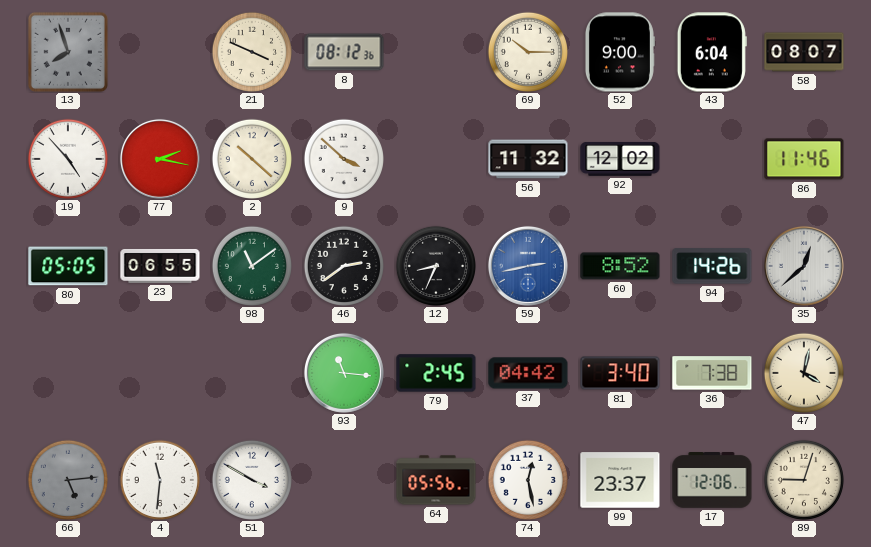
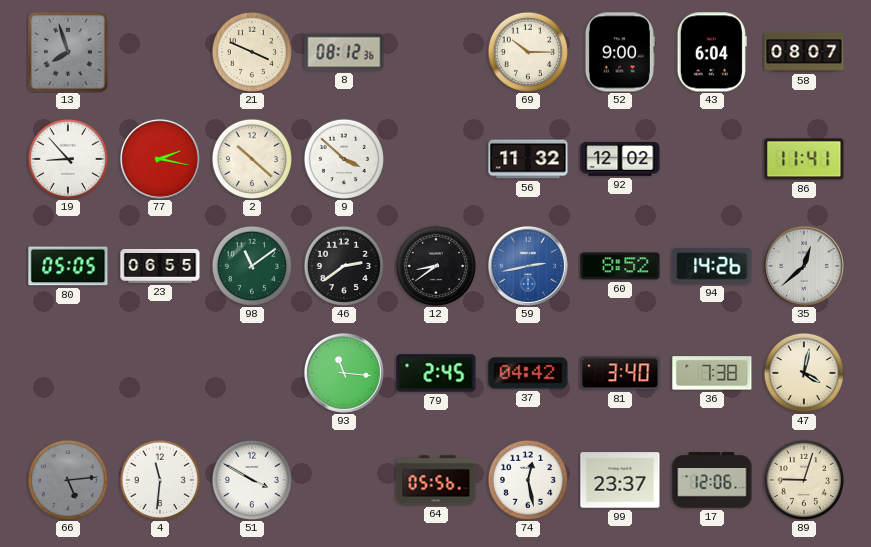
19: 4:53 -> 8:53 (67, 159)
86: 11:46 -> 11:41 (804, 159)
12: 8:34 -> 8:39 (435, 266)
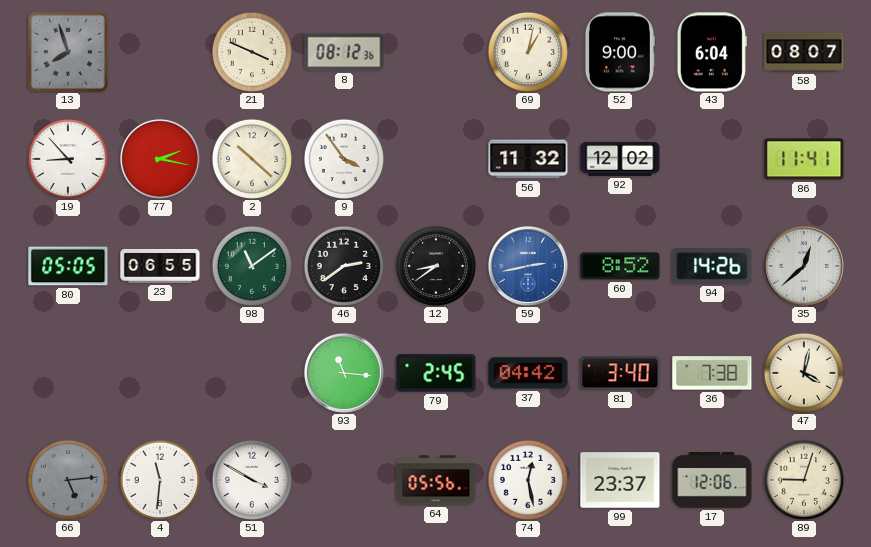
69: 10:15 -> 1:02 (527, 52)
9: 3:52 -> 3:54 (343, 159)
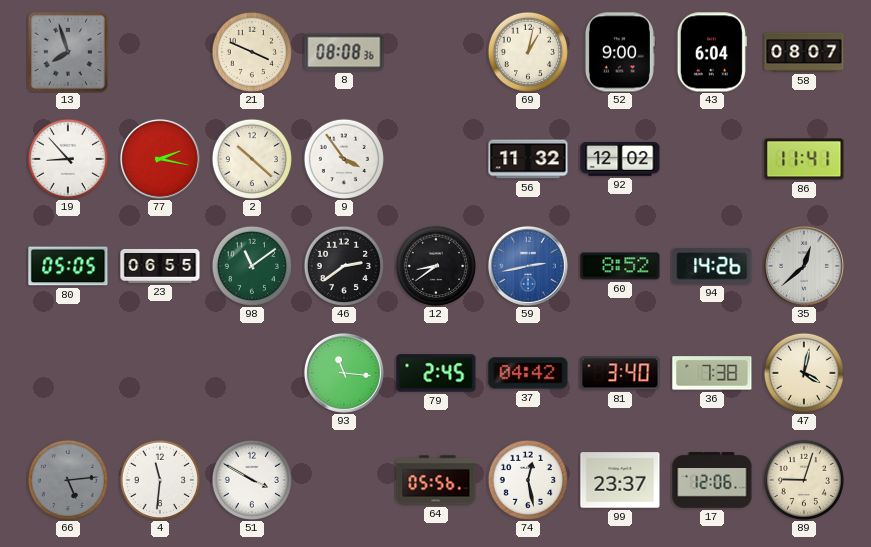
8: 08:12 -> 08:08 (344, 52)
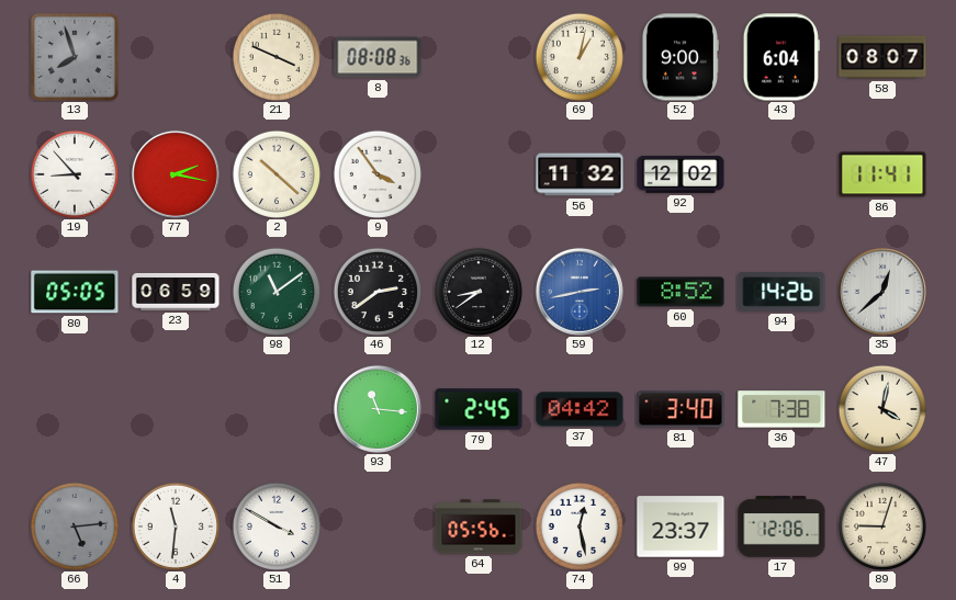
23: 06:55 -> 06:59 (176, 292)
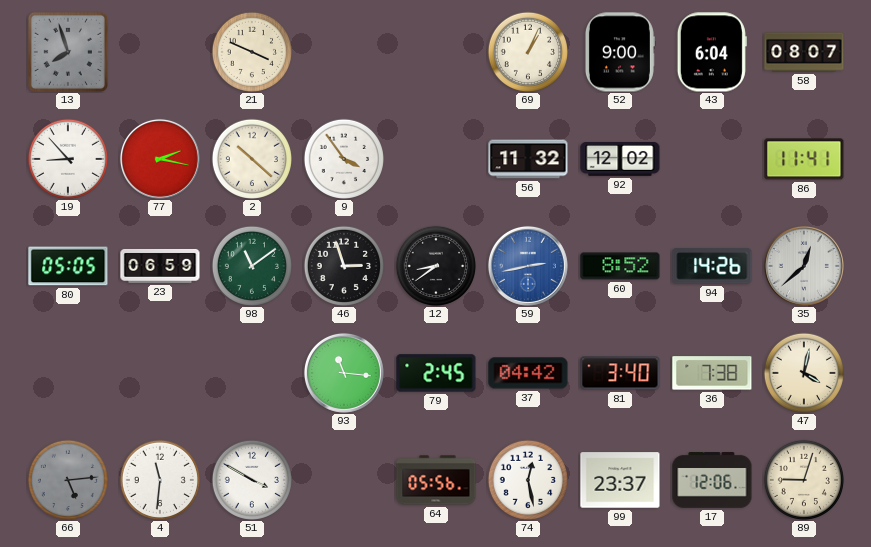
8: 08:08 -> none (378, 57)
69: 1:02 -> 1:04 (527, 52)
46: 2:39 -> 2:57 (343, 266)
